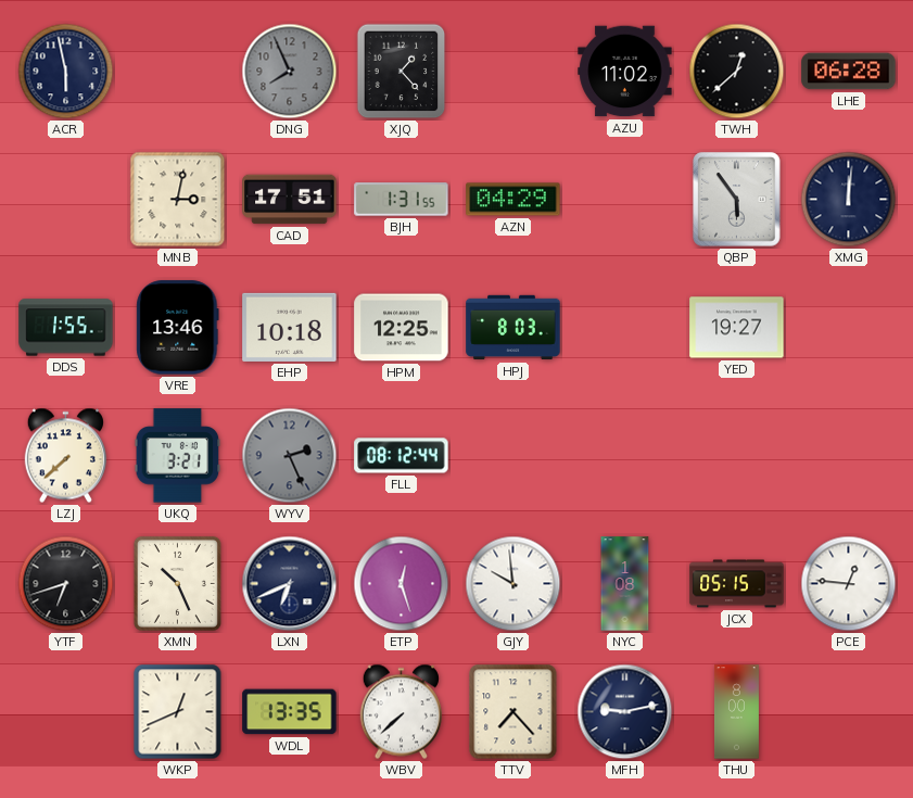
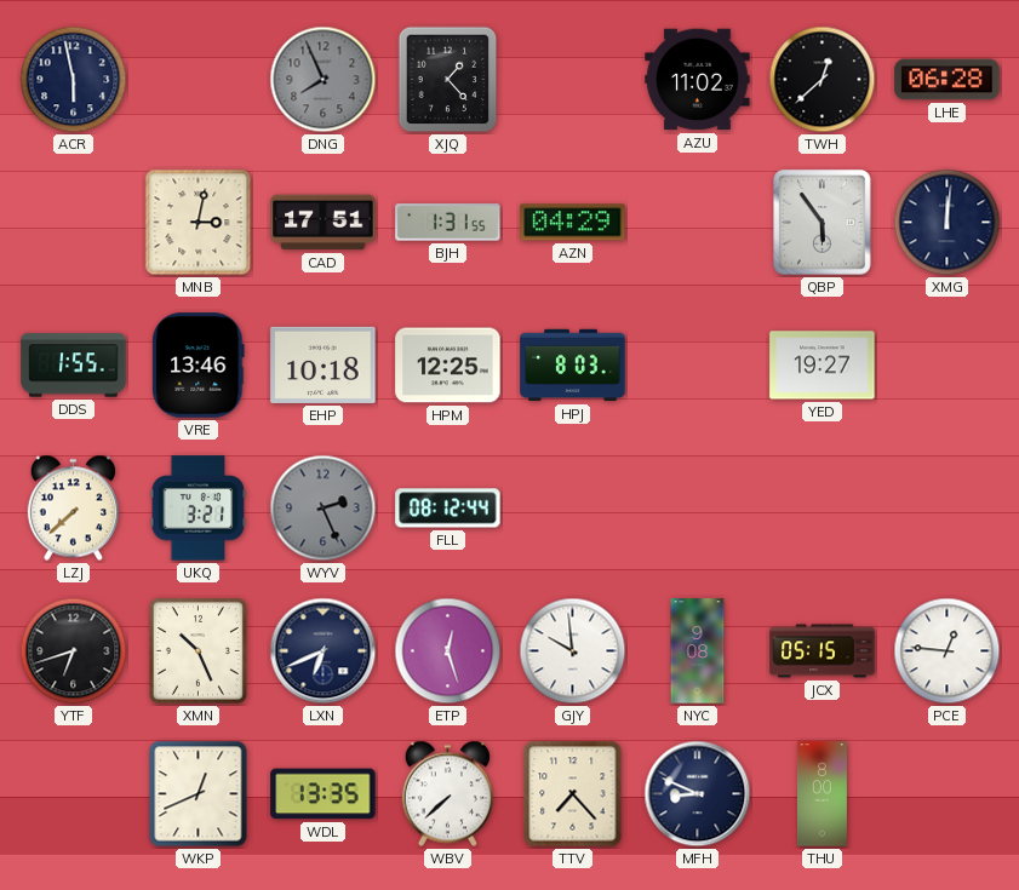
NYC: 1:08 -> 9:08 (698, 651)
MFH: 9:13 -> 8:49 (698, 794)
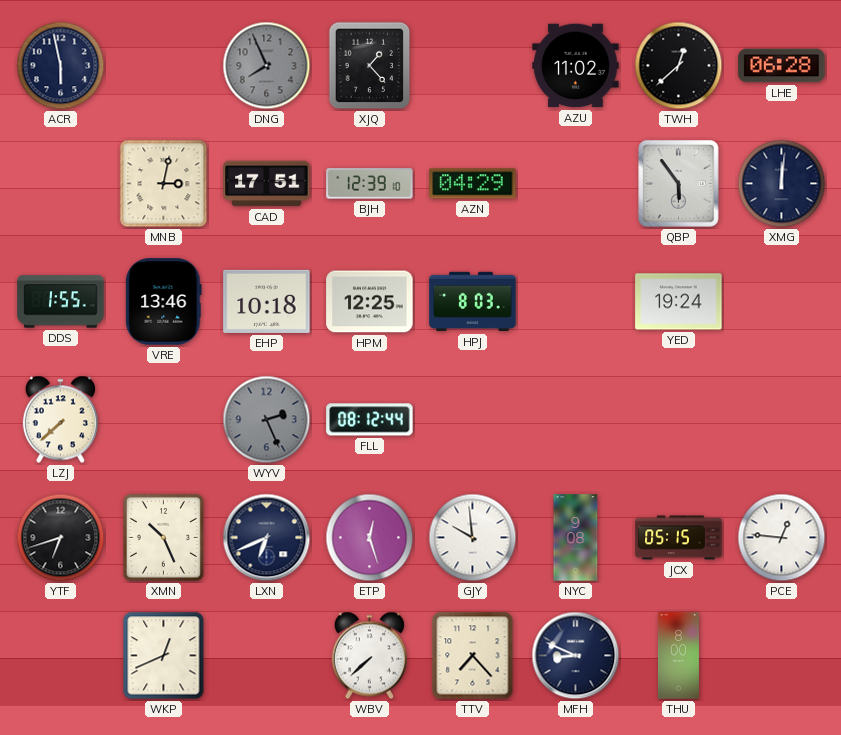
BJH: 1:31 -> 12:39 (370, 184)
YED: 19:27 -> 19:24 (679, 302)
UKQ: 3:21 -> none (199, 509)
WDL: 13:35 -> none (324, 794)
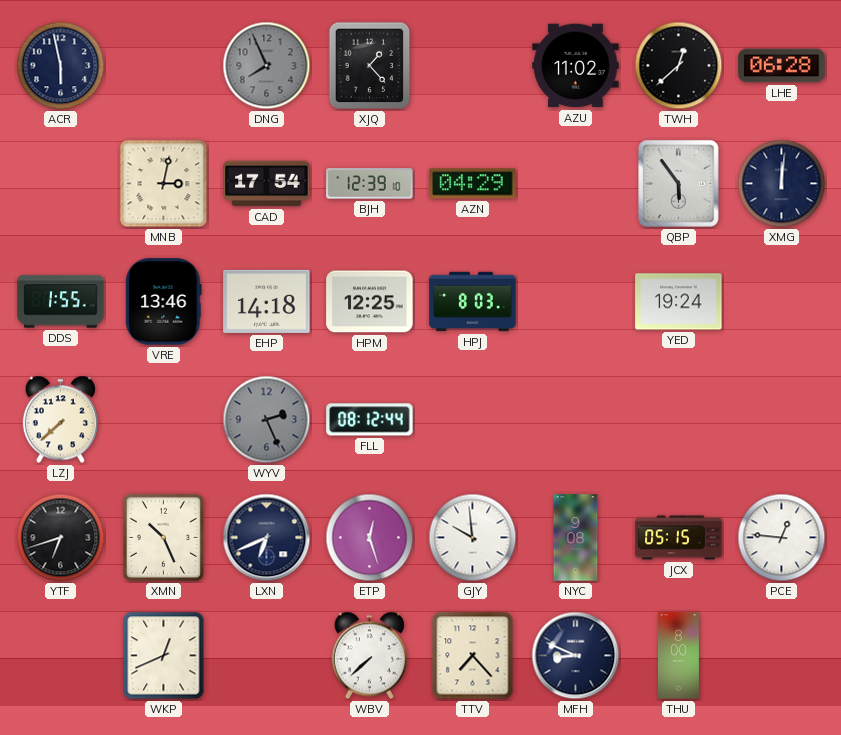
CAD: 17:51 -> 17:54 (267, 184)
EHP: 10:18 -> 14:18 (267, 301)
